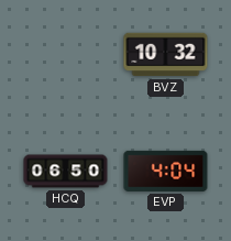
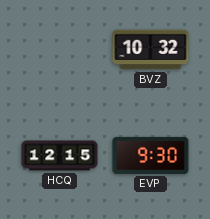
HCQ: 06:50 -> 12:15 (60, 156)
EVP: 4:04 -> 9:30 (151, 155)
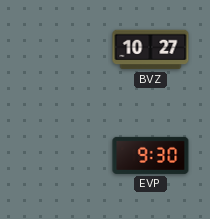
BVZ: 10:32 -> 10:27 (151, 50)
HCQ: 12:15 -> none (60, 156)
